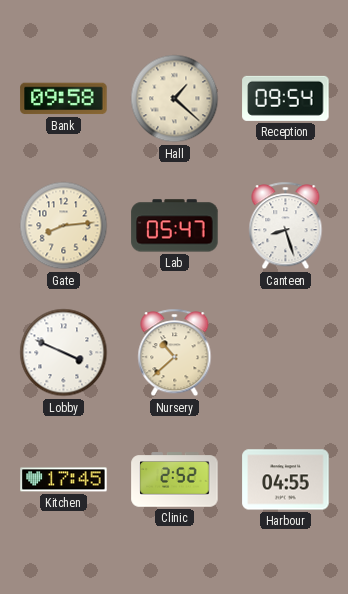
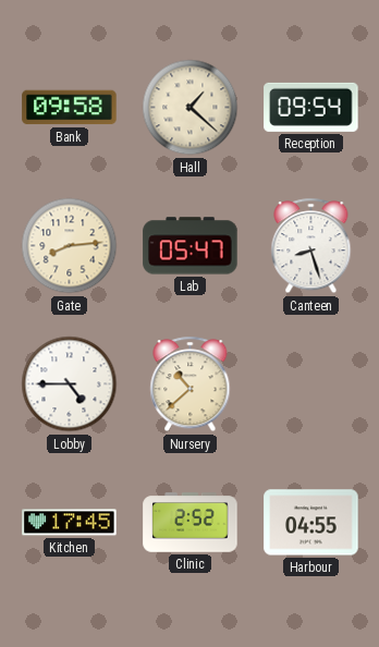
Lobby: 3:49 -> 4:45 (70, 384)
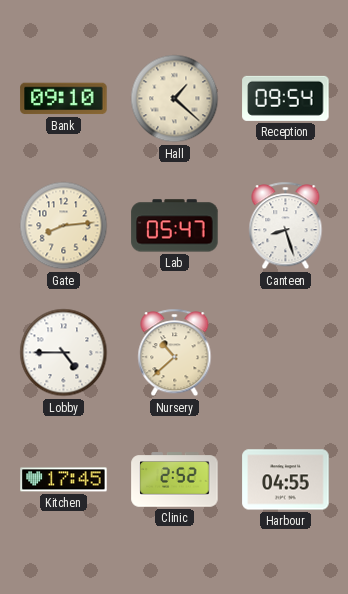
Bank: 09:58 -> 09:10 (64, 99)
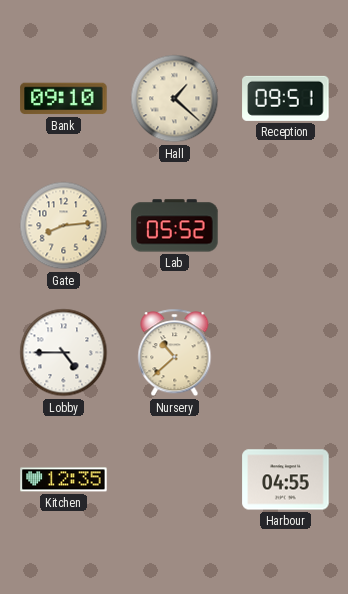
Reception: 09:54 -> 09:51 (286, 98)
Lab: 05:47 -> 05:52 (175, 226)
Canteen: 8:27 -> none (286, 226)
Kitchen: 17:45 -> 12:35 (64, 480)
Clinic: 2:52 -> none (175, 480)
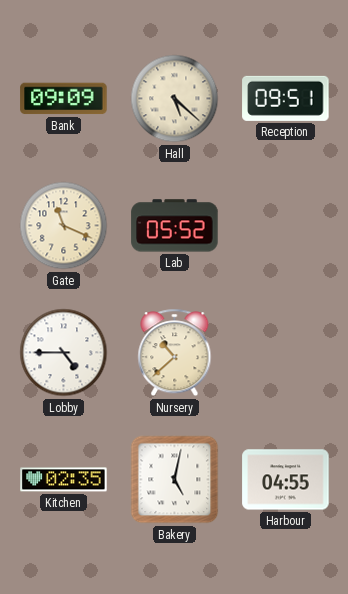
Bank: 09:10 -> 09:09 (64, 99)
Hall: 1:22 -> 5:22 (175, 99)
Gate: 8:14 -> 11:19 (64, 226)
Kitchen: 12:35 -> 02:35 (64, 480)
Bakery: none -> 5:02 (175, 480)
